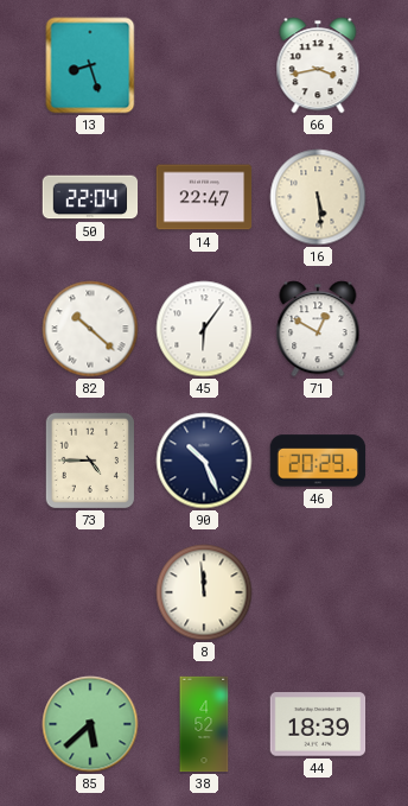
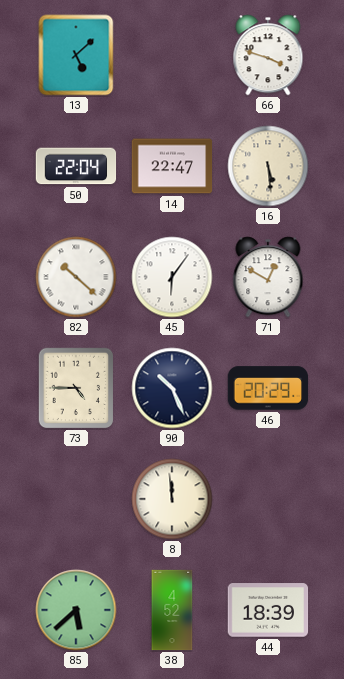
13: 8:27 -> 5:08 (76, 55)
66: 3:43 -> 3:48 (268, 55)
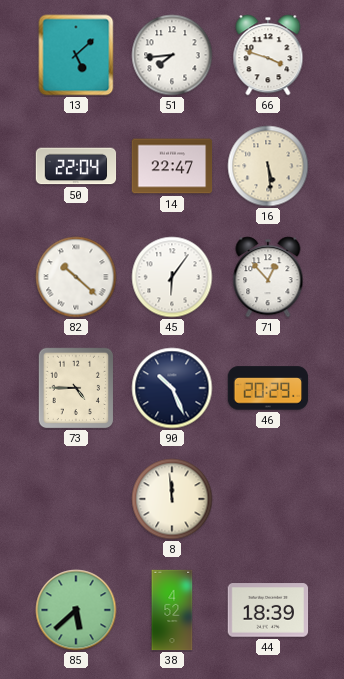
51: none -> 7:44 (172, 55)
71: 12:50 -> 12:53 (268, 277)
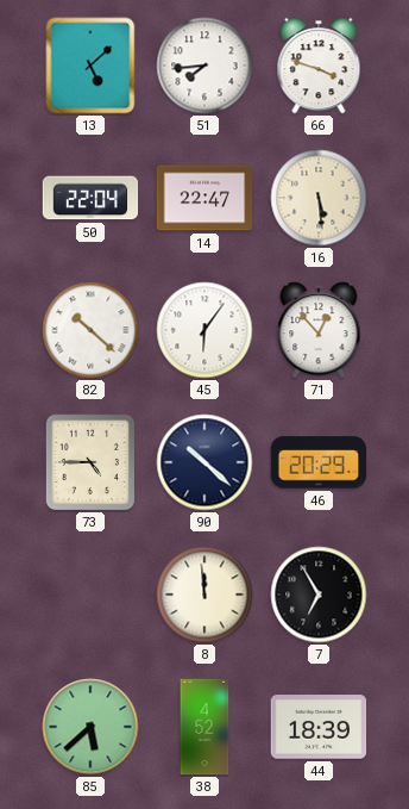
90: 10:26 -> 10:22 (204, 462)
7: none -> 6:55 (319, 595)
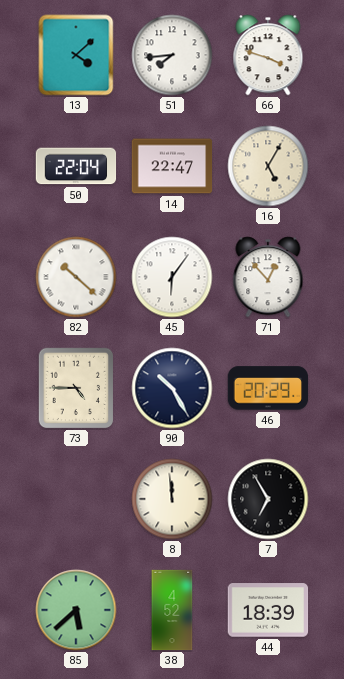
13: 5:08 -> 4:08 (76, 55)
16: 5:29 -> 5:05 (268, 166)
90: 10:22 -> 10:25 (172, 388)
